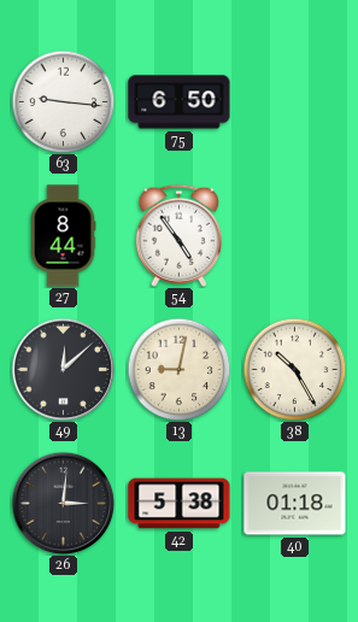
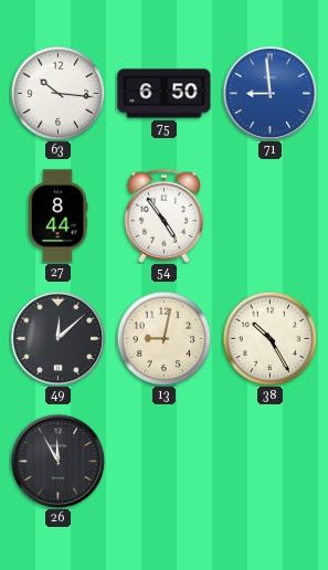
63: 9:16 -> 10:16 (57, 93)
71: none -> 8:59 (269, 93)
26: 3:01 -> 11:55 (57, 461)
42: 5:38 -> none (180, 504)
40: 01:18 -> none (295, 504)
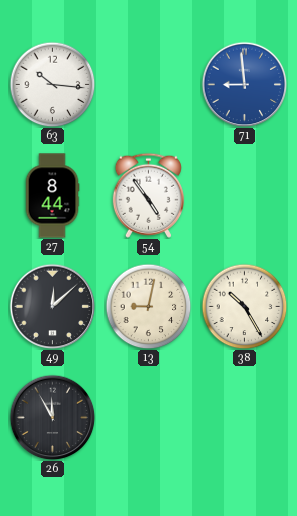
75: 6:50 -> none (165, 94)
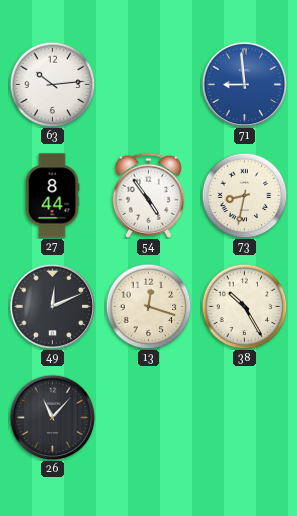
63: 10:16 -> 10:14 (52, 84)
73: none -> 8:32 (244, 195)
49: 12:08 -> 12:11 (52, 306)
13: 9:02 -> 12:18 (148, 306)
26: 11:55 -> 11:07 (52, 417)
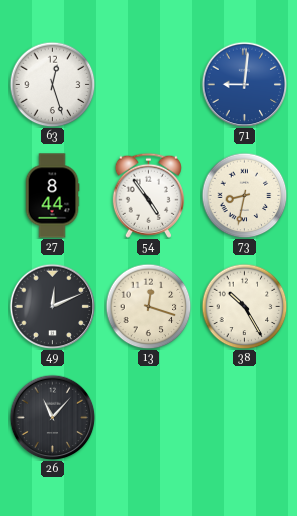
63: 10:14 -> 12:27 (52, 84)
71: 8:59 -> 9:01 (244, 84)
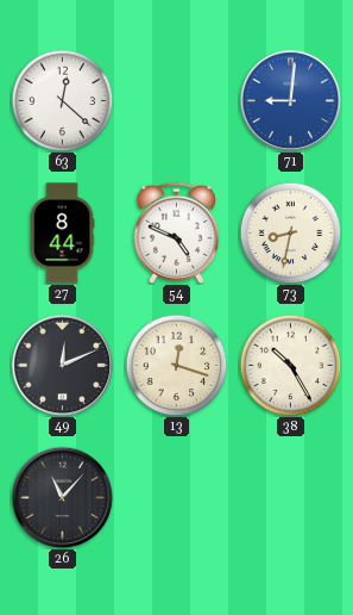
63: 12:27 -> 12:22 (62, 100)
54: 4:54 -> 4:49 (176, 232)
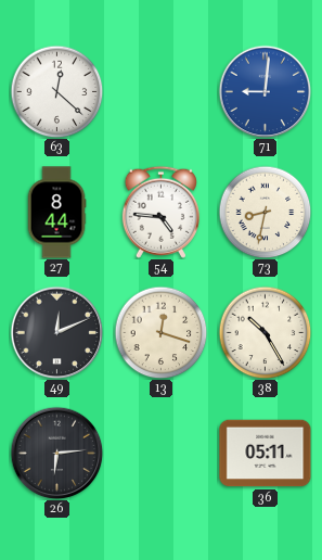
54: 4:49 -> 4:46 (160, 212)
26: 11:07 -> 6:14 (56, 453)
36: none -> 05:11 (266, 454)
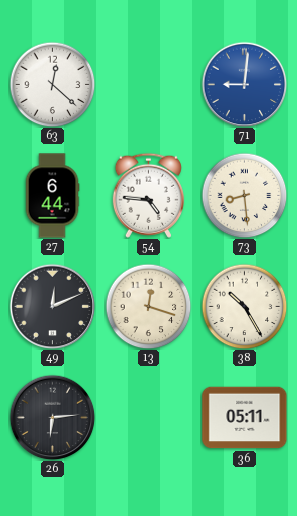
27: 8:44 -> 6:44 (52, 196)
73: 8:32 -> 8:29 (244, 195)
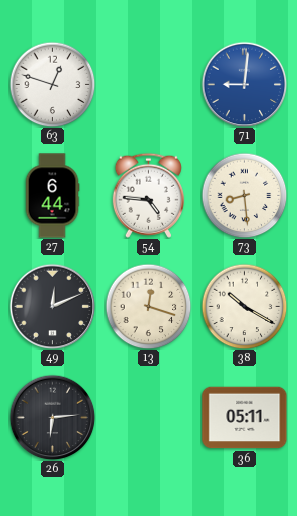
63: 12:22 -> 12:48 (52, 84)
38: 10:25 -> 10:20 (244, 306)
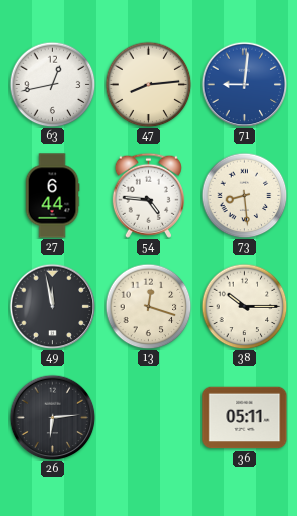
63: 12:48 -> 12:43 (52, 84)
47: none -> 8:14 (148, 84)
49: 12:11 -> 11:58 (52, 306)
38: 10:20 -> 10:15 (244, 306)
